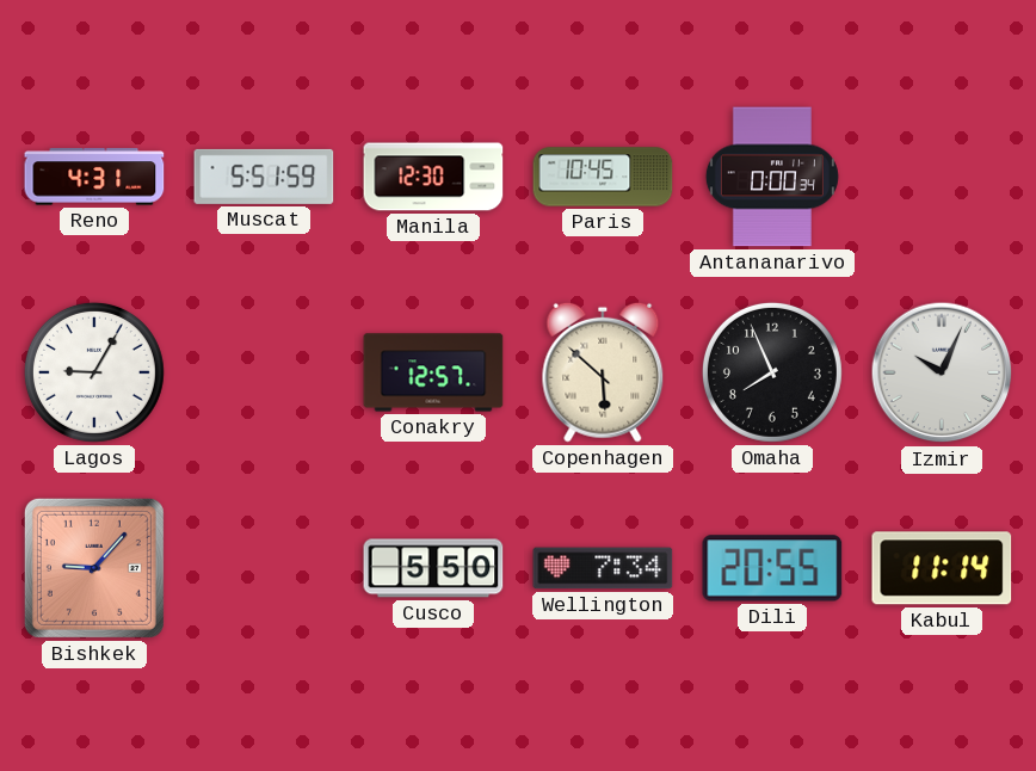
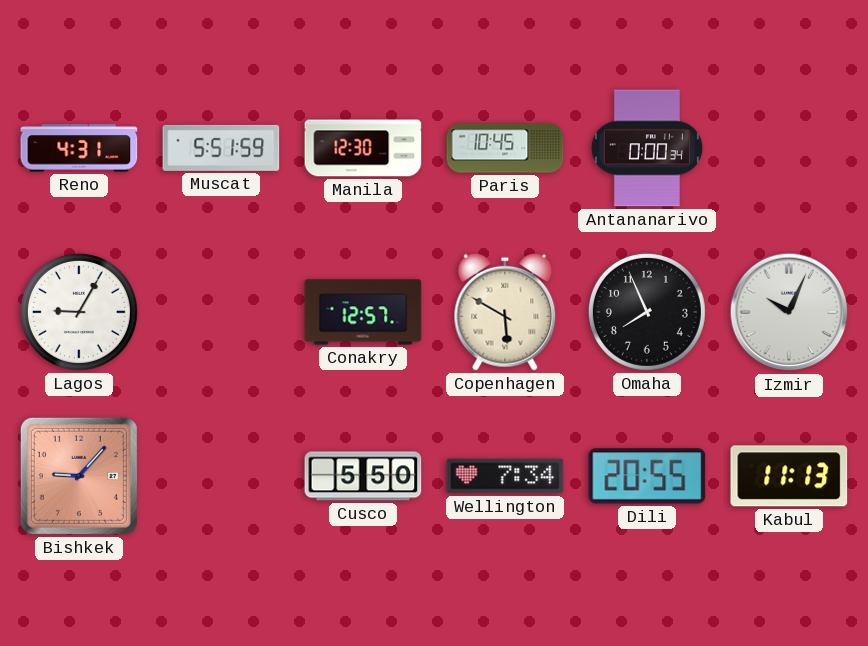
Copenhagen: 5:52 -> 5:50 (505, 312)
Kabul: 11:14 -> 11:13 (789, 476)
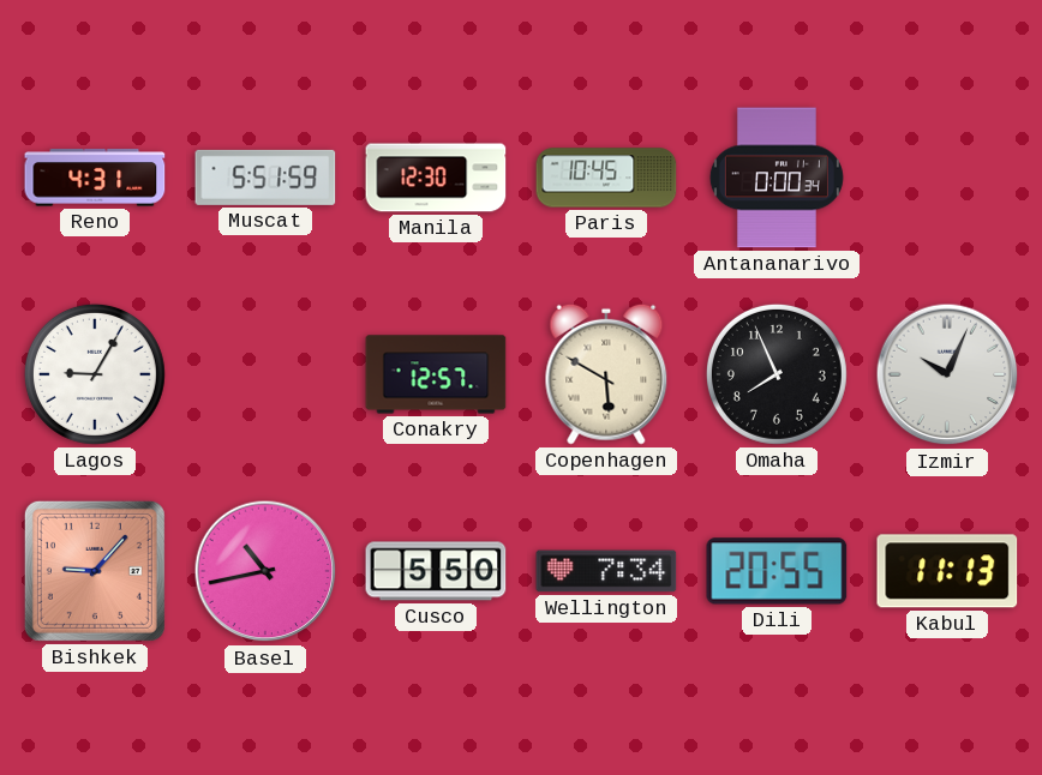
Basel: none -> 10:43 (265, 571)
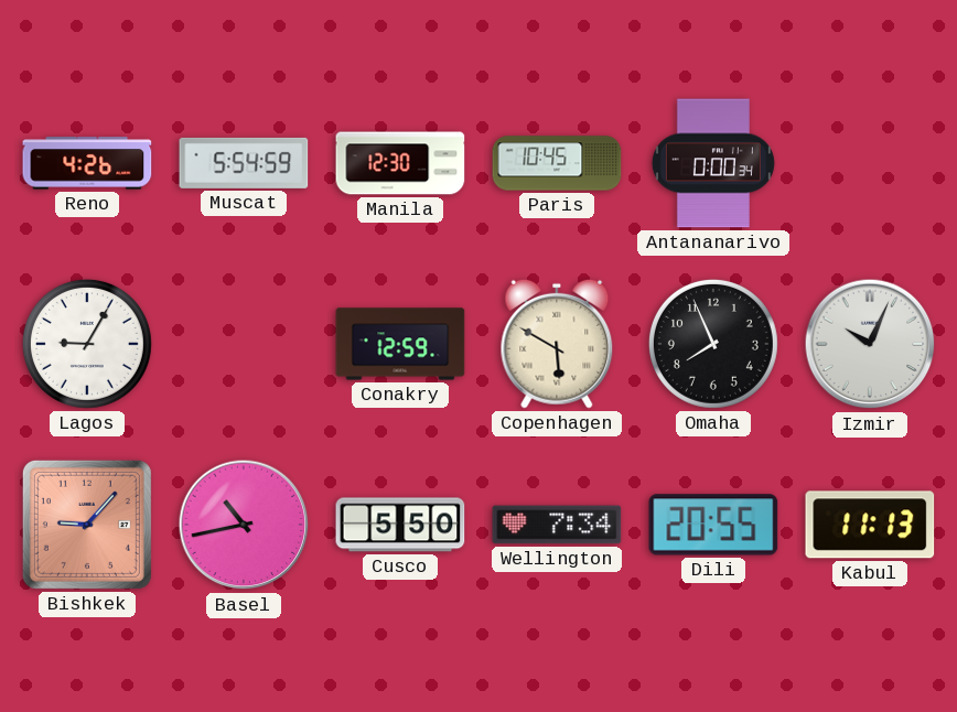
Reno: 4:31 -> 4:26 (87, 163)
Muscat: 5:51 -> 5:54 (244, 163)
Conakry: 12:57 -> 12:59 (400, 344)
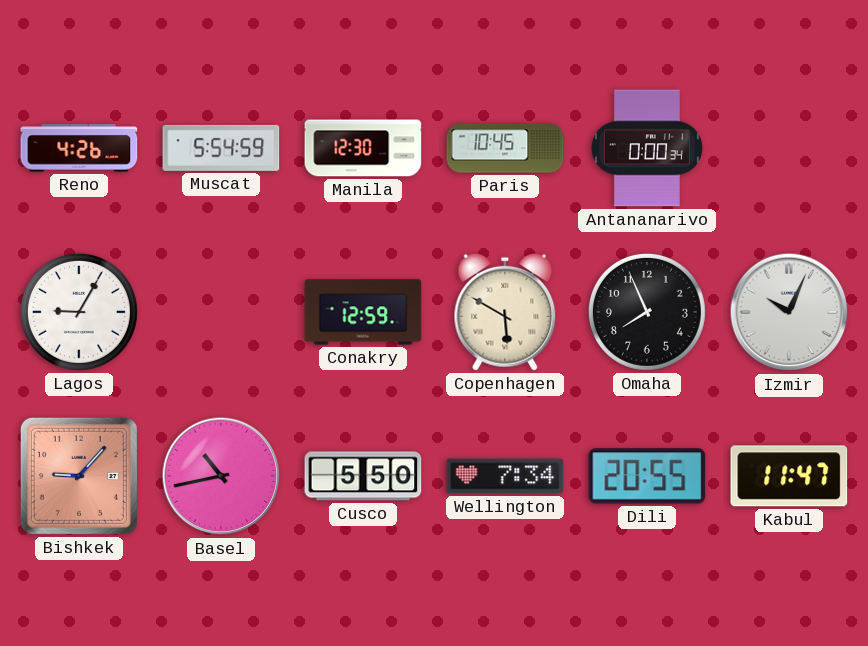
Kabul: 11:13 -> 11:47 (789, 476)
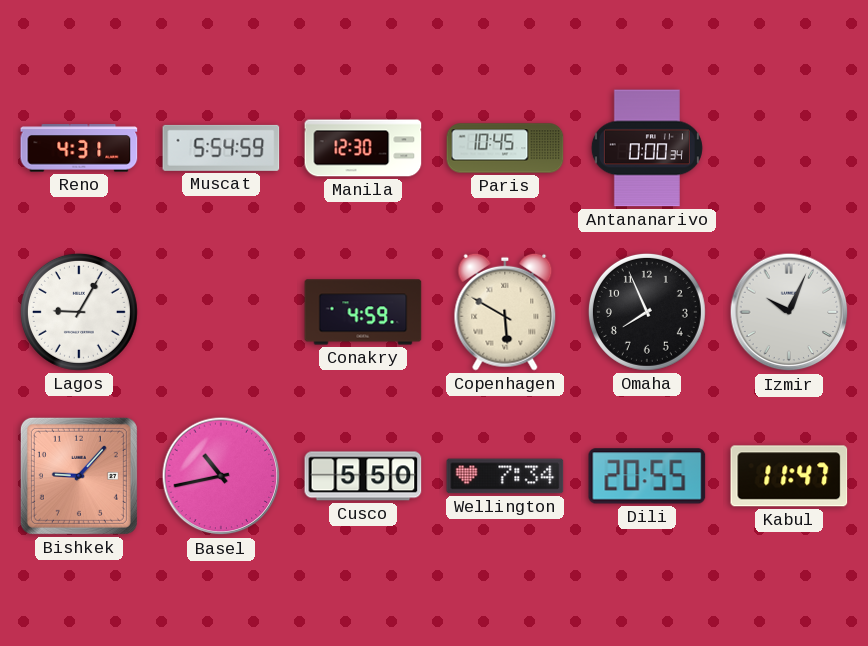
Reno: 4:26 -> 4:31 (79, 148)
Conakry: 12:59 -> 4:59 (363, 312)
